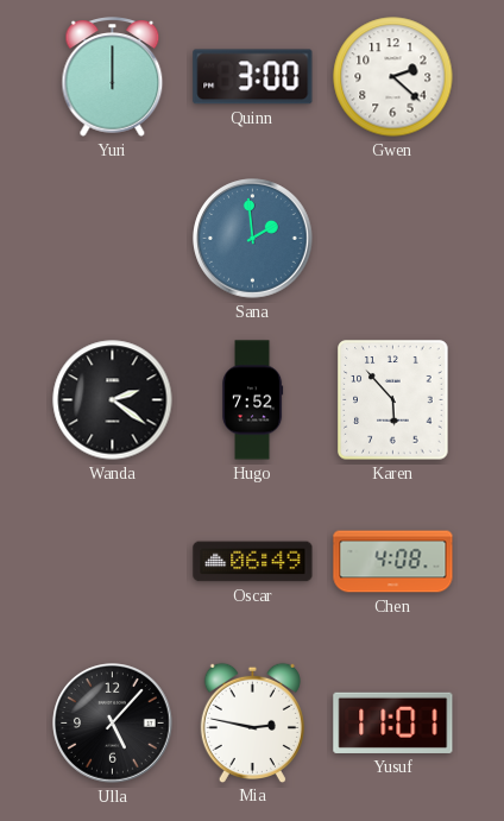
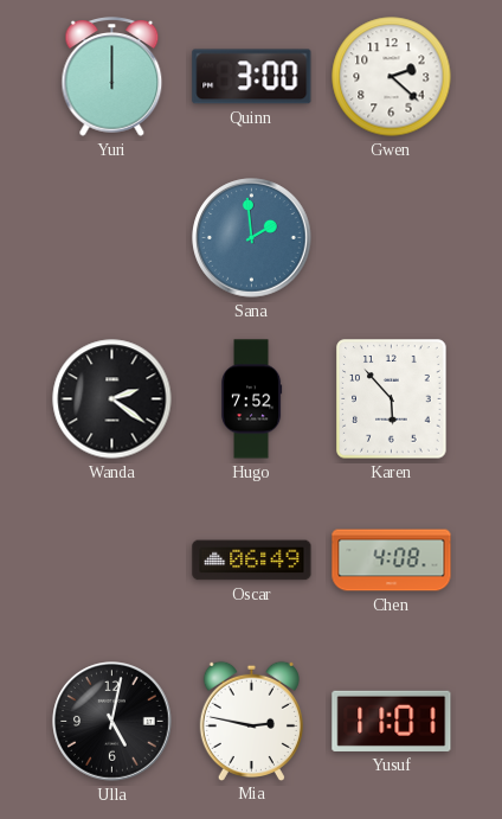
Ulla: 5:07 -> 5:02 (112, 722)
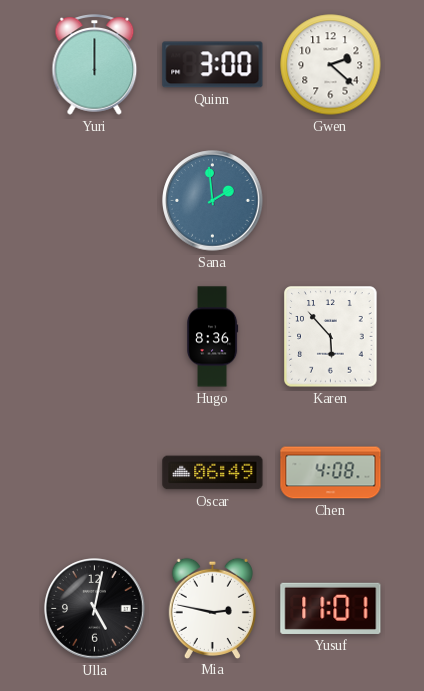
Wanda: 2:21 -> none (112, 399)
Hugo: 7:52 -> 8:36 (212, 337)
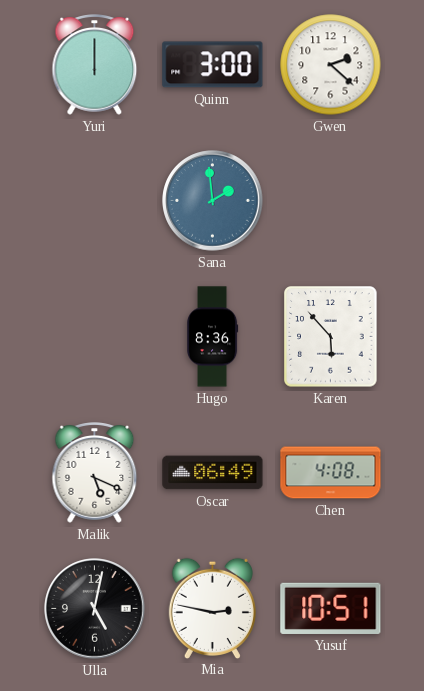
Malik: none -> 5:19 (95, 473)
Yusuf: 11:01 -> 10:51 (331, 608)
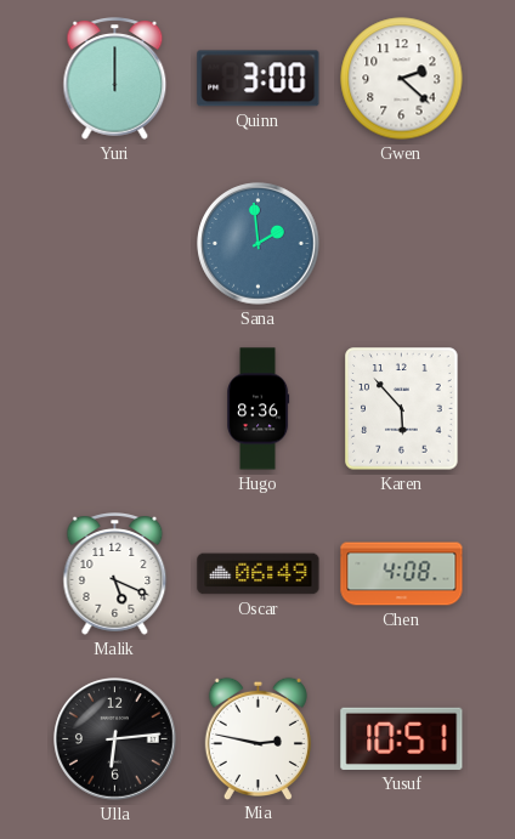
Ulla: 5:02 -> 6:14 (115, 739)
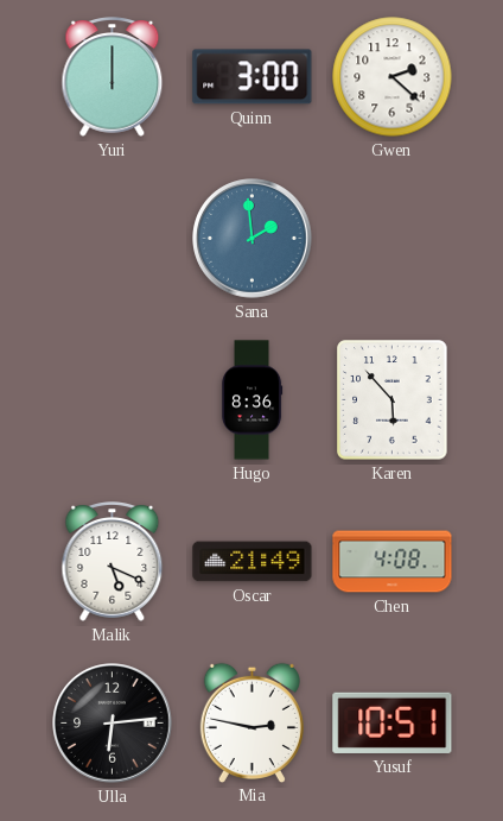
Oscar: 06:49 -> 21:49 (253, 562)
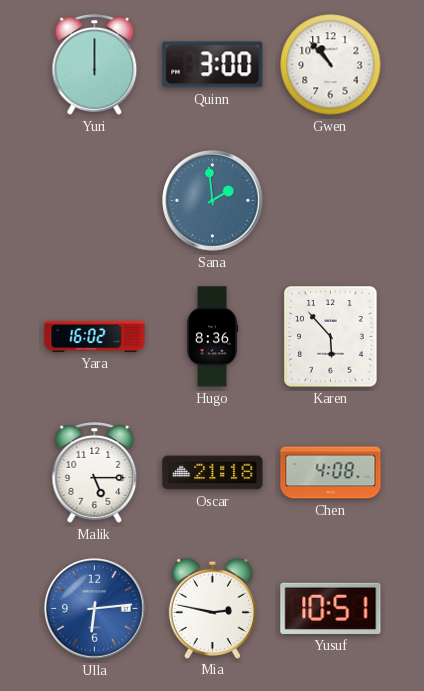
Gwen: 2:22 -> 10:53 (331, 65)
Yara: none -> 16:02 (95, 336)
Malik: 5:19 -> 5:15 (95, 473)
Oscar: 21:49 -> 21:18 (213, 473)
Ulla dial: black -> blue (95, 609)
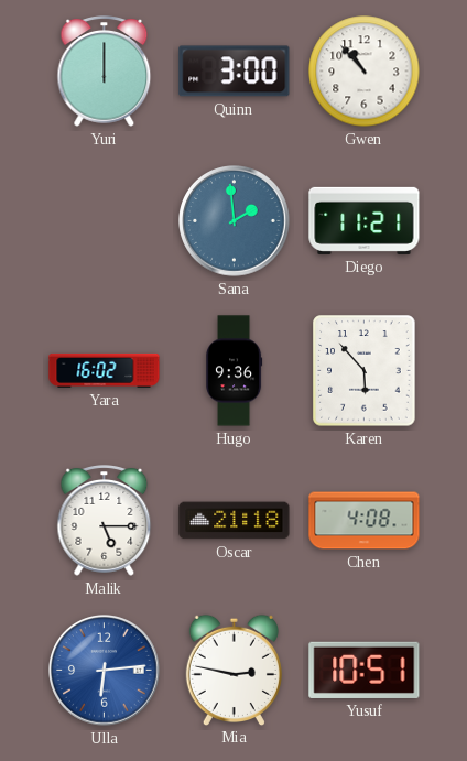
Diego: none -> 11:21 (365, 220)
Hugo: 8:36 -> 9:36 (233, 371)
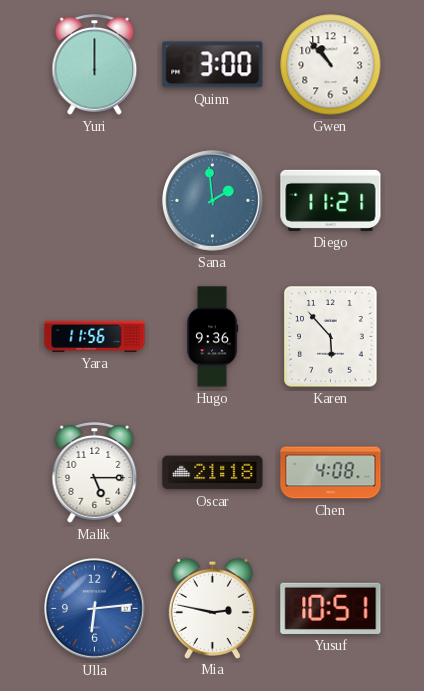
Yara: 16:02 -> 11:56 (95, 336)
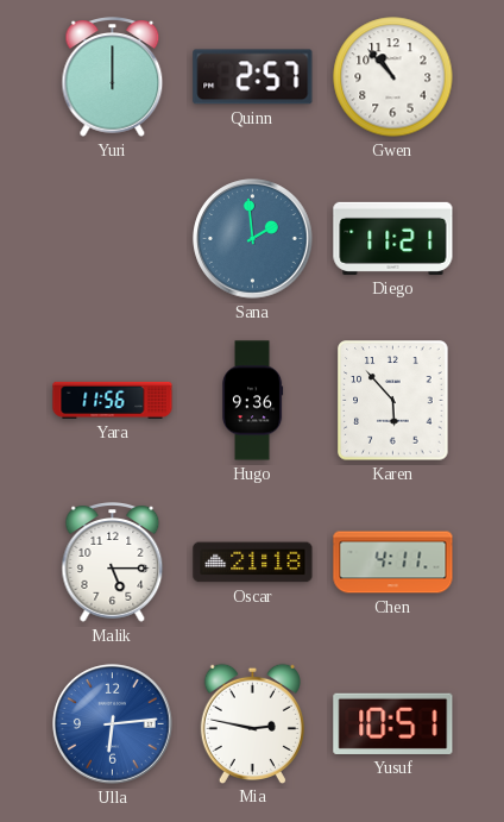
Quinn: 3:00 -> 2:57 (253, 77)
Chen: 4:08 -> 4:11 (393, 563)
